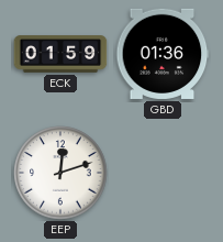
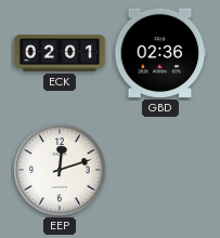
ECK: 01:59 -> 02:01 (60, 53)
GBD: 01:36 -> 02:36 (160, 53)
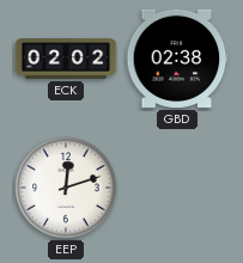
ECK: 02:01 -> 02:02 (66, 59)
GBD: 02:36 -> 02:38 (177, 59)
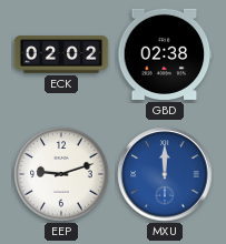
EEP: 12:12 -> 9:12 (61, 174)
MXU: none -> 12:00 (165, 174)
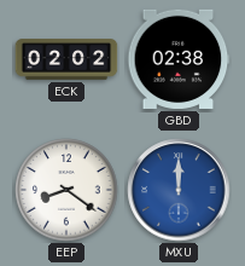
EEP: 9:12 -> 8:21 (66, 190)
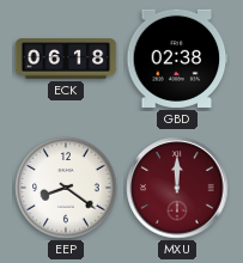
ECK: 02:02 -> 06:18 (66, 59)
MXU dial: blue -> burgundy (177, 188)
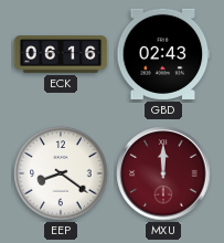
ECK: 06:18 -> 06:16 (61, 54)
GBD: 02:38 -> 02:43 (163, 54)
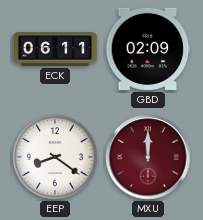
ECK: 06:16 -> 06:11 (55, 49)
GBD: 02:43 -> 02:09 (148, 49)
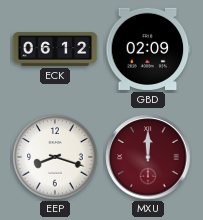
ECK: 06:11 -> 06:12 (55, 49)
EEP: 8:21 -> 8:18 (55, 157)
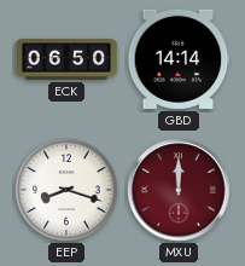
ECK: 06:12 -> 06:50 (66, 59)
GBD: 02:09 -> 14:14 (179, 59)
